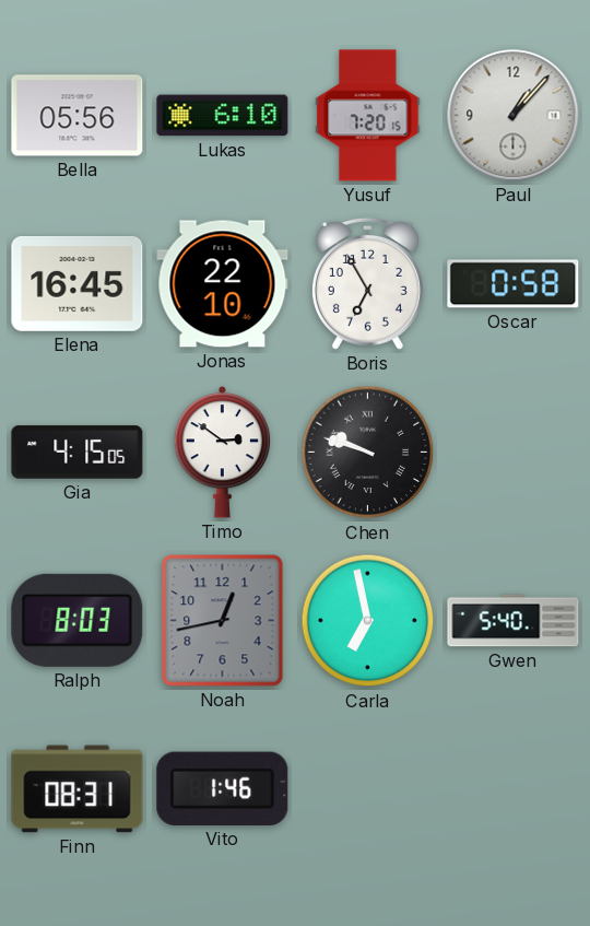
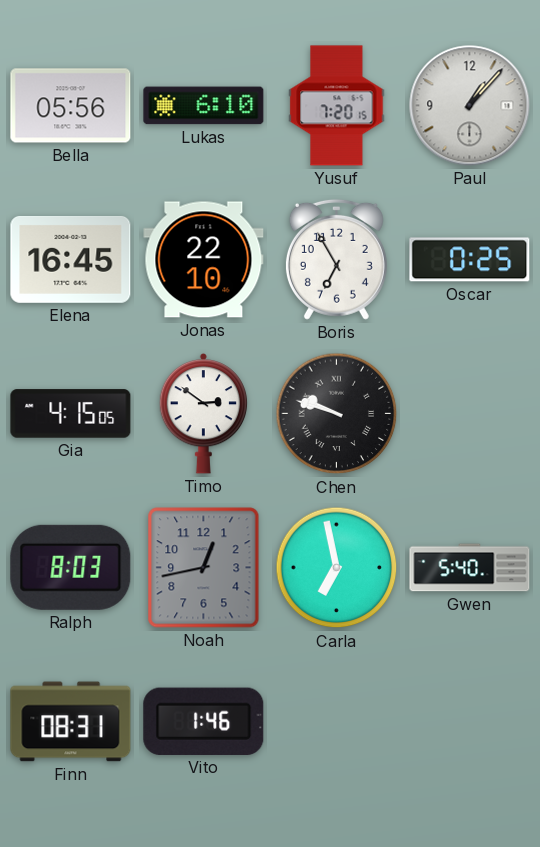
Oscar: 0:58 -> 0:25 (470, 260)
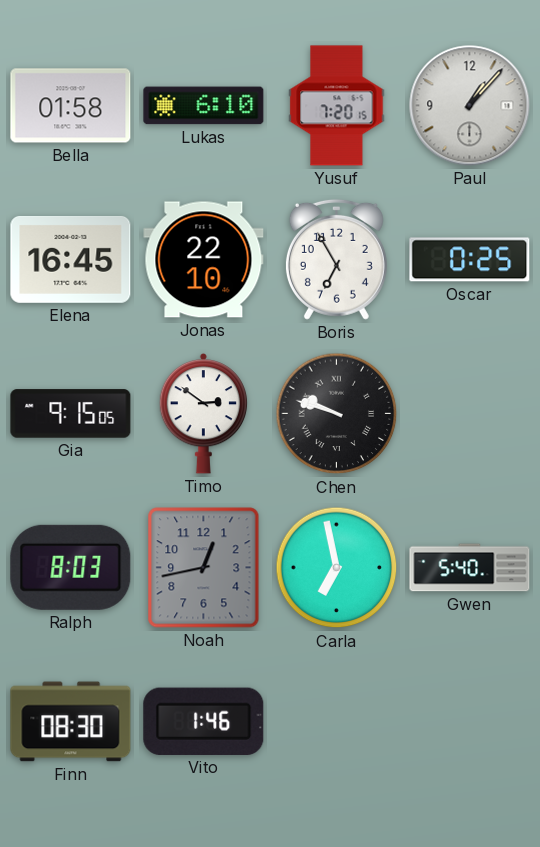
Bella: 05:56 -> 01:58 (71, 106)
Gia: 4:15 -> 9:15 (71, 414)
Finn: 08:31 -> 08:30 (71, 722)
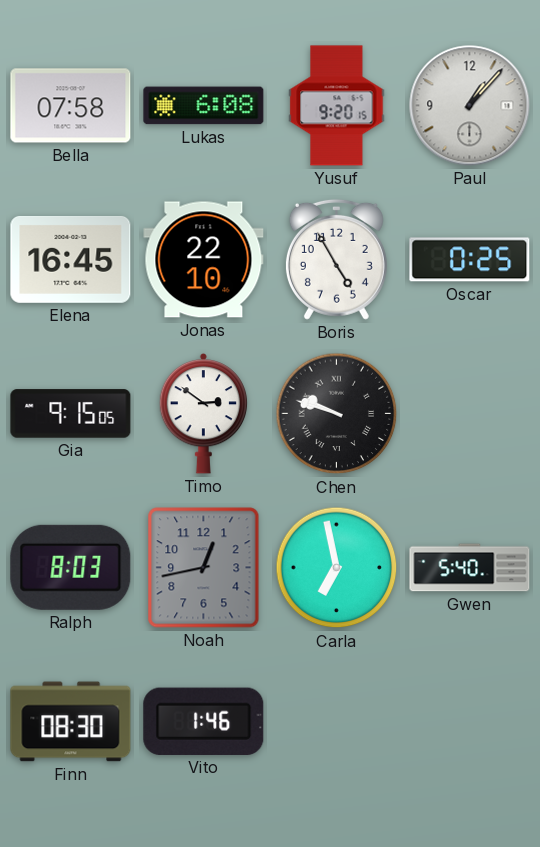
Bella: 01:58 -> 07:58 (71, 106)
Lukas: 6:10 -> 6:08 (204, 106)
Yusuf: 7:20 -> 9:20 (337, 106)
Boris: 6:55 -> 4:55 (336, 259)
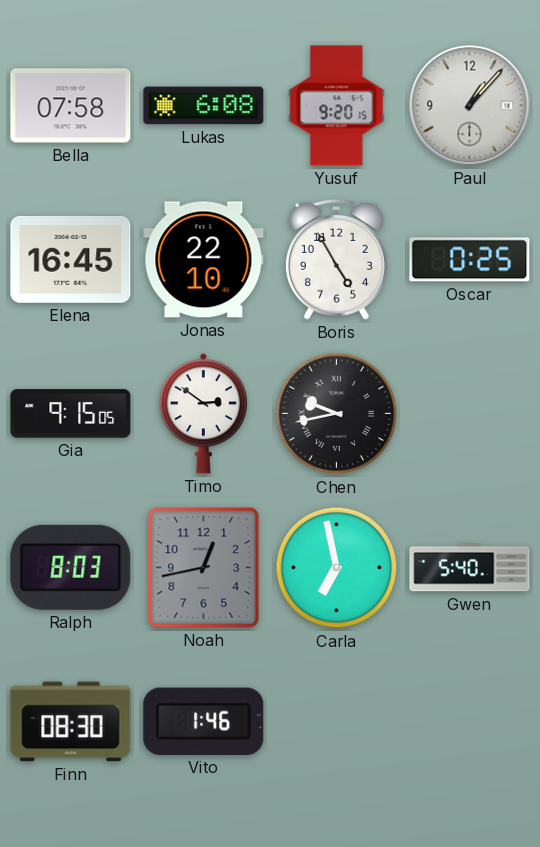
Chen: 9:48 -> 9:43 (337, 414)
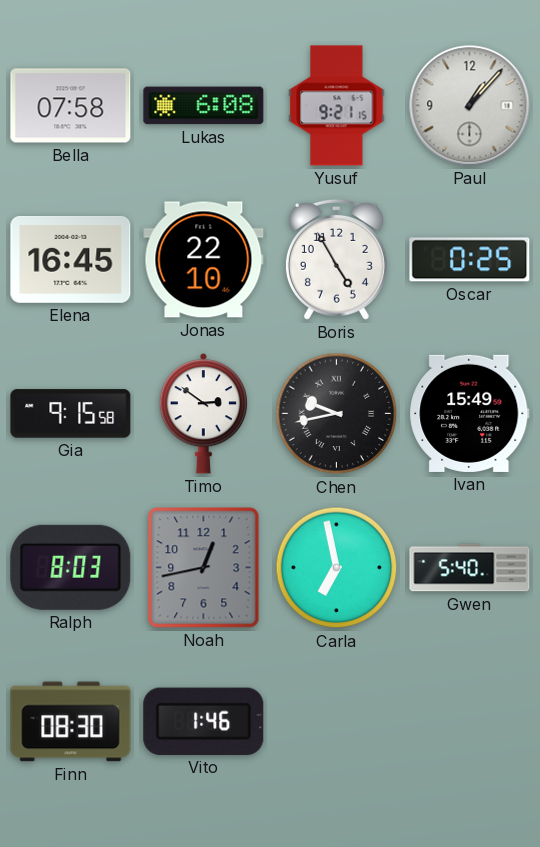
Yusuf: 9:20 -> 9:21 (337, 106)
Gia: 9:15:05 -> 9:15:58 (71, 414)
Ivan: none -> 15:49 (470, 413)
